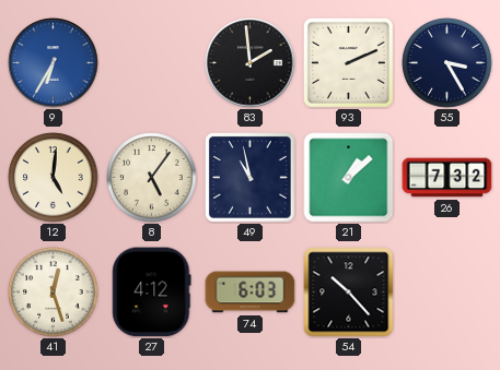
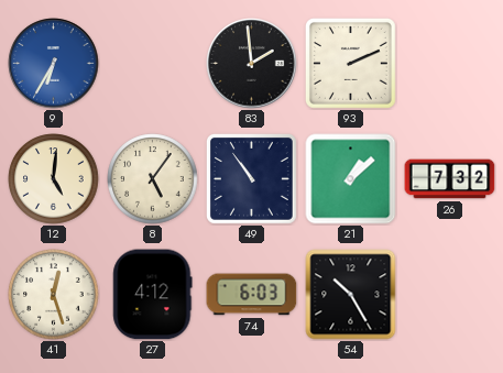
55: 3:25 -> none (447, 63)
49: 10:58 -> 10:54 (251, 178)
54: 10:23 -> 10:25 (351, 295)
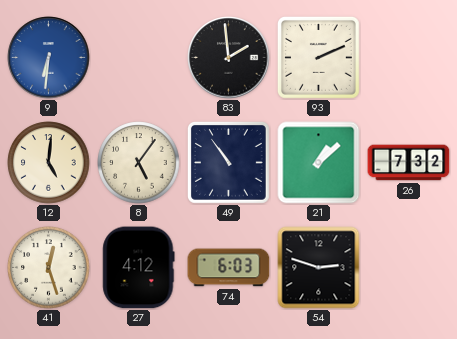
9: 6:35 -> 6:31 (49, 58)
54: 10:25 -> 2:48 (319, 268)
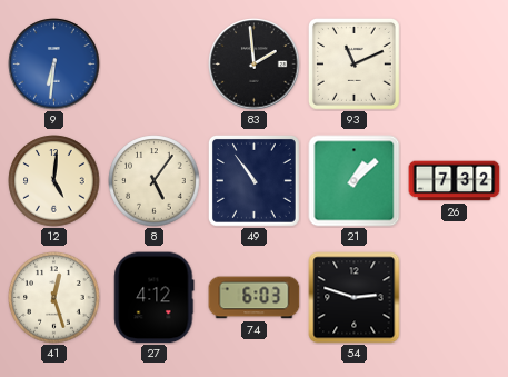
93: 2:11 -> 11:11 (353, 63)
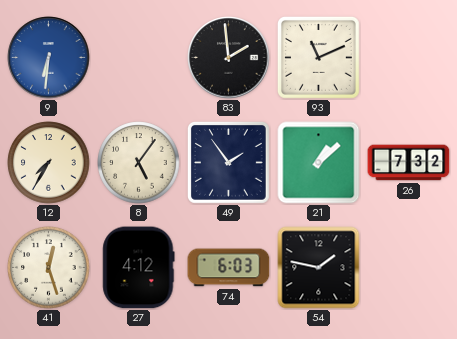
12: 5:01 -> 7:35 (49, 163)
49: 10:54 -> 1:54 (228, 162)
54: 2:48 -> 1:47 (319, 268)
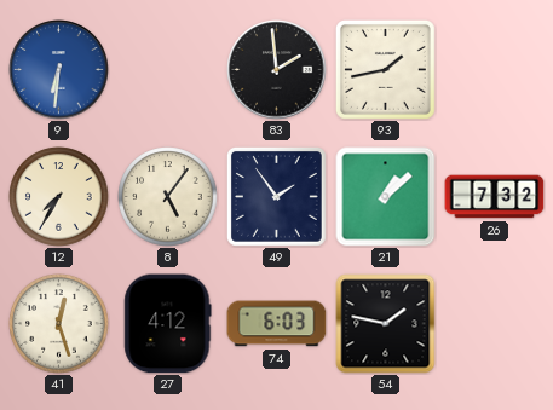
93: 11:11 -> 1:43 (385, 69)
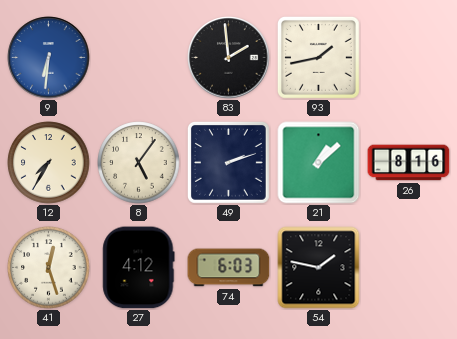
49: 1:54 -> 2:12 (228, 162)
26: 7:32 -> 8:16 (409, 163)
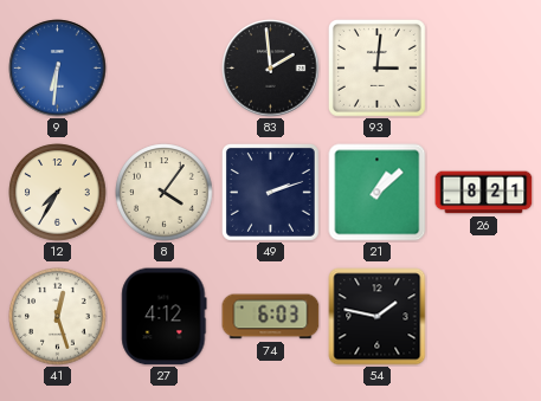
93: 1:43 -> 3:01 (376, 67)
8: 5:06 -> 4:06 (165, 193)
26: 8:16 -> 8:21 (484, 193)
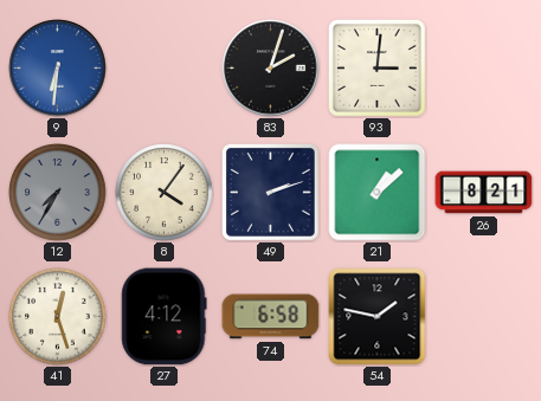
83: 1:59 -> 2:03 (271, 69)
12 dial: cream -> grey (58, 193)
74: 6:03 -> 6:58 (271, 317)
